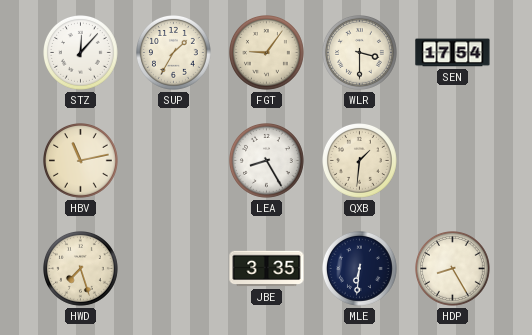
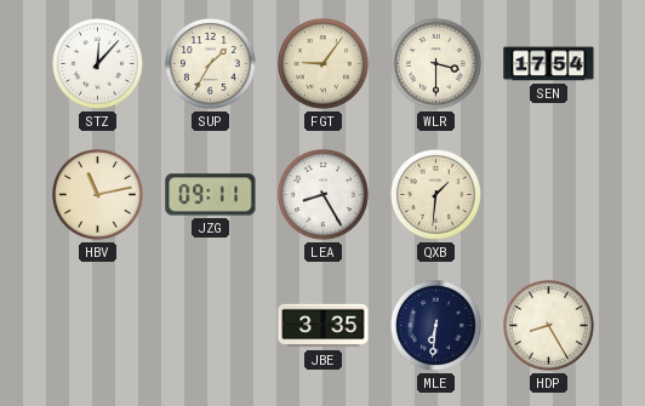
JZG: none -> 09:11 (211, 195)
HWD: 7:27 -> none (81, 269)
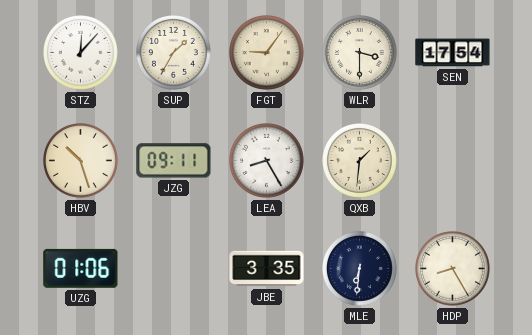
HBV: 11:13 -> 10:27 (81, 161)
UZG: none -> 01:06 (81, 268)
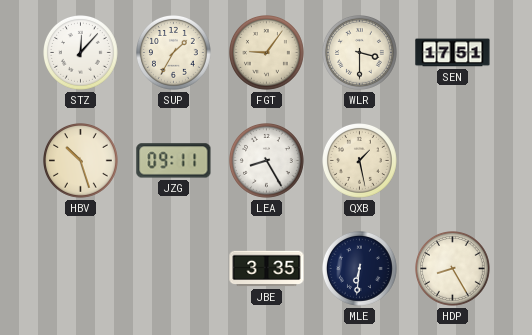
SEN: 17:54 -> 17:51 (453, 53)
QXB: 1:31 -> 1:28 (360, 161)
UZG: 01:06 -> none (81, 268)
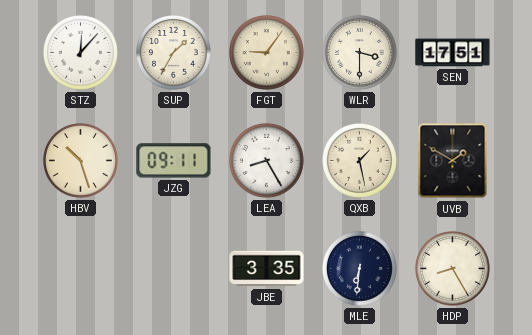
UVB: none -> 1:50 (453, 161)
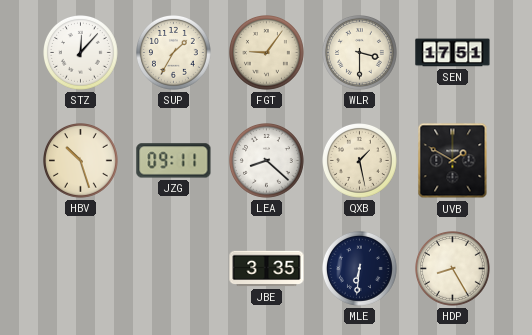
LEA: 8:25 -> 8:22 (267, 161)
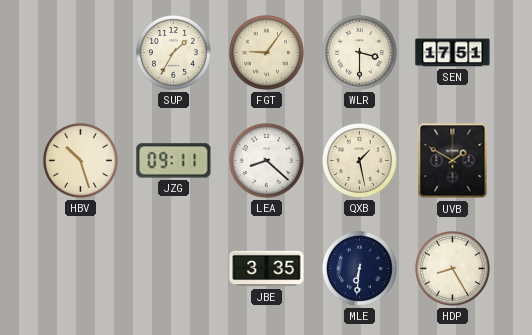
STZ: 12:07 -> none (81, 53)
